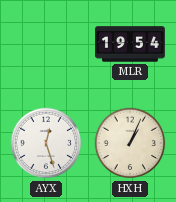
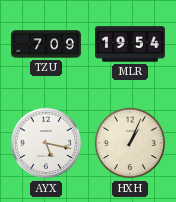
TZU: none -> 7:09 (47, 44)
AYX: 12:27 -> 5:17 (46, 143)
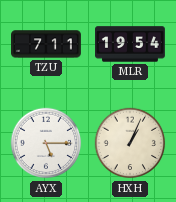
TZU: 7:09 -> 7:11 (47, 44)
AYX: 5:17 -> 5:15 (46, 143)
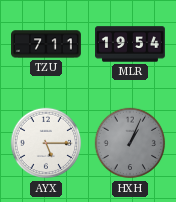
HXH dial: cream -> grey (130, 143)
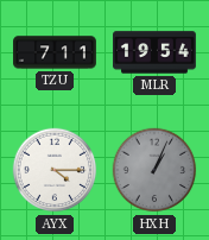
AYX: 5:15 -> 4:15 (55, 170)
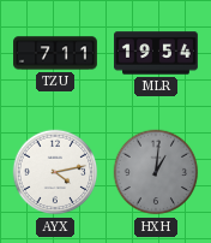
AYX: 4:15 -> 4:13 (55, 172)
HXH: 1:04 -> 1:01 (156, 172)
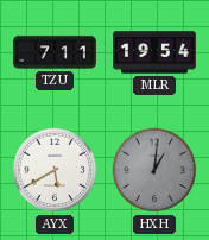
AYX: 4:13 -> 5:40 (55, 170)
